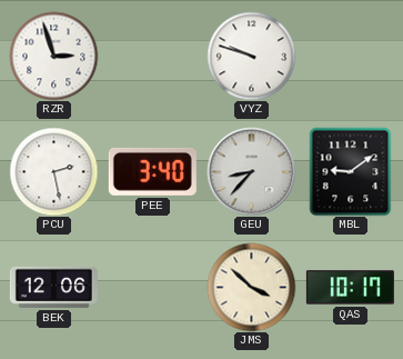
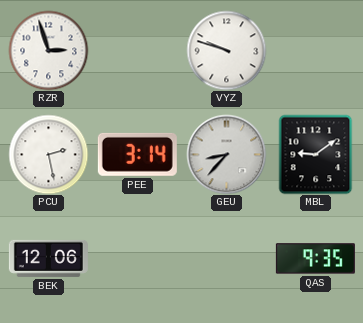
PEE: 3:40 -> 3:14 (137, 154)
JMS: 3:52 -> none (251, 287)
QAS: 10:17 -> 9:35 (315, 259)
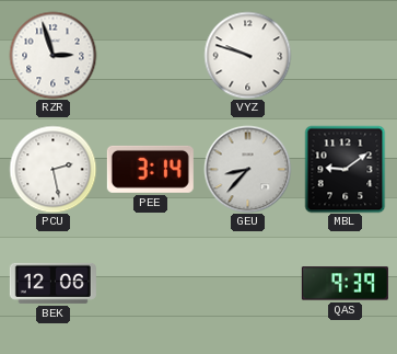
QAS: 9:35 -> 9:39 (345, 284)
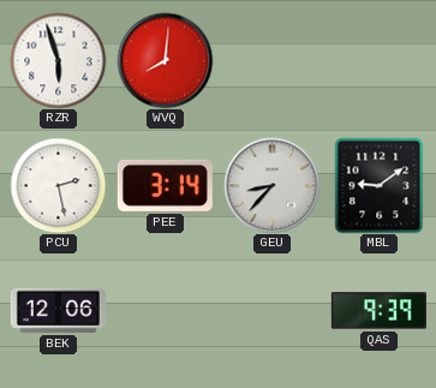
RZR: 2:57 -> 5:57 (58, 60)
WVQ: none -> 8:01 (165, 60)
VYZ: 9:48 -> none (247, 55)
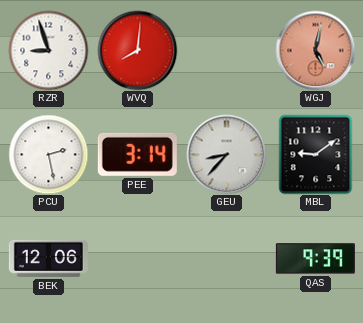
RZR: 5:57 -> 8:57 (48, 50)
WGJ: none -> 5:02 (315, 50)
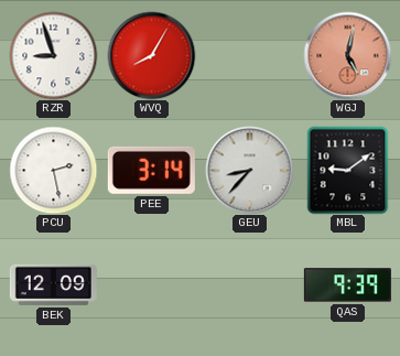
WVQ: 8:01 -> 8:05 (151, 55)
BEK: 12:06 -> 12:09 (53, 284)
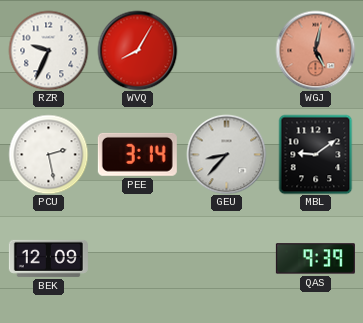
RZR: 8:57 -> 9:34 (48, 50)
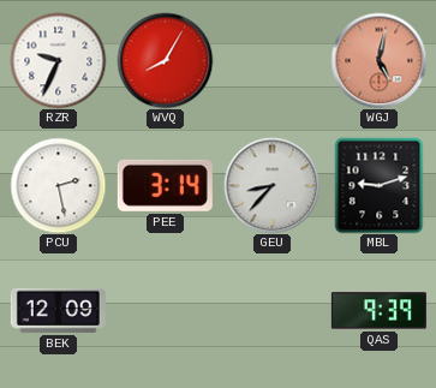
MBL: 9:09 -> 9:12 (380, 185)
